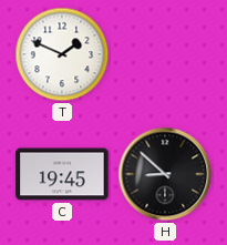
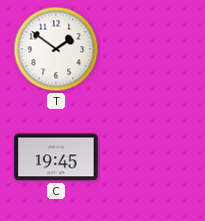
T: 1:49 -> 1:51 (56, 49)
H: 8:52 -> none (165, 174)
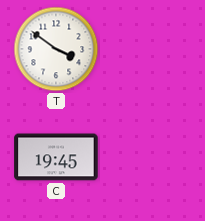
T: 1:51 -> 3:51 (56, 49)
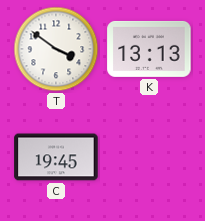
K: none -> 13:13 (149, 49)
